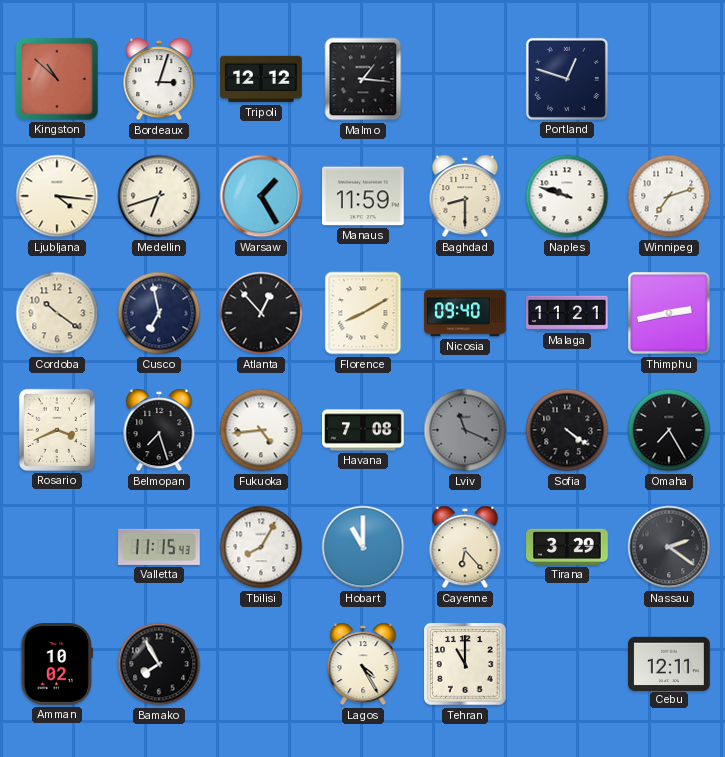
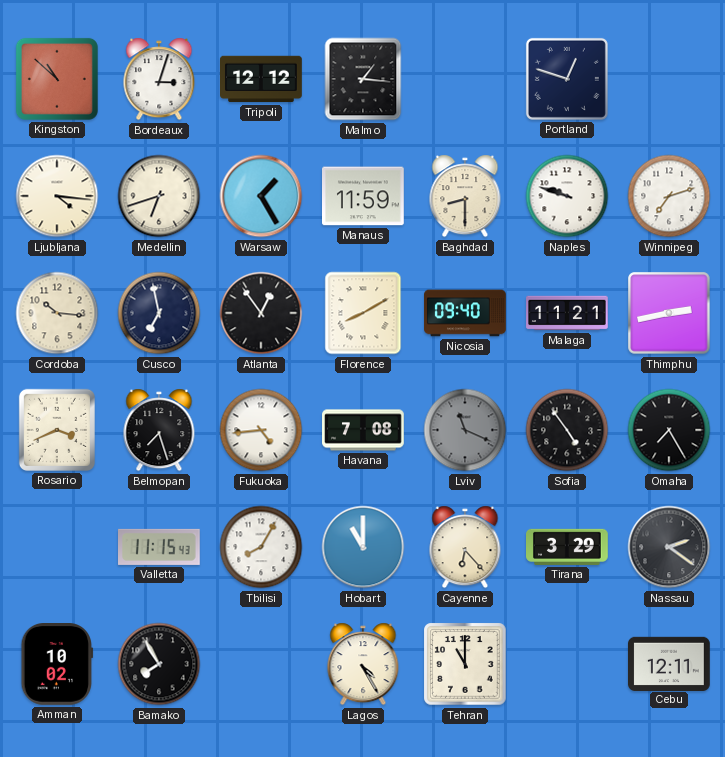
Cordoba: 10:21 -> 10:16 (57, 313)
Atlanta: 12:53 -> 12:54 (261, 313)
Sofia: 4:21 -> 4:54 (567, 430)
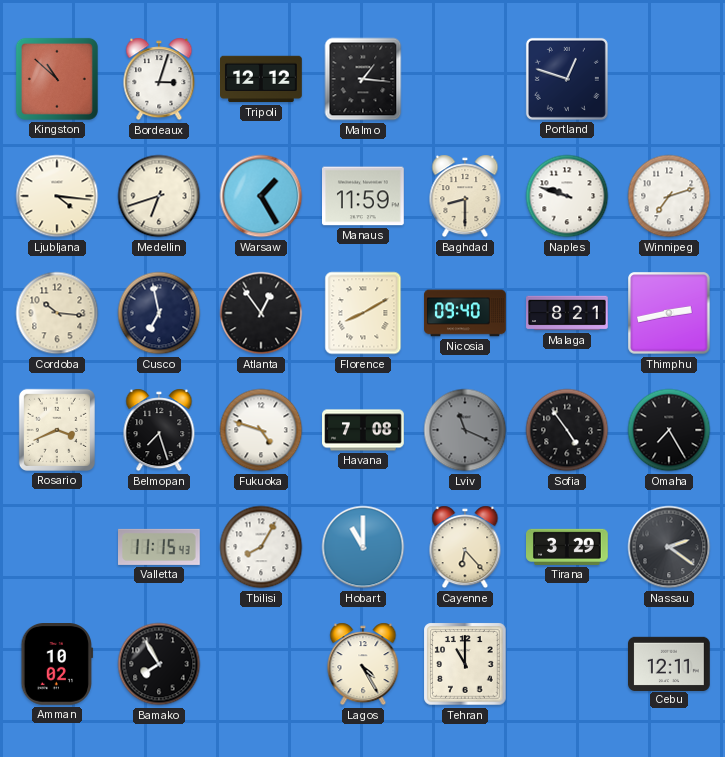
Malaga: 11:21 -> 8:21 (567, 313)
Fukuoka: 4:44 -> 4:48 (261, 430)
